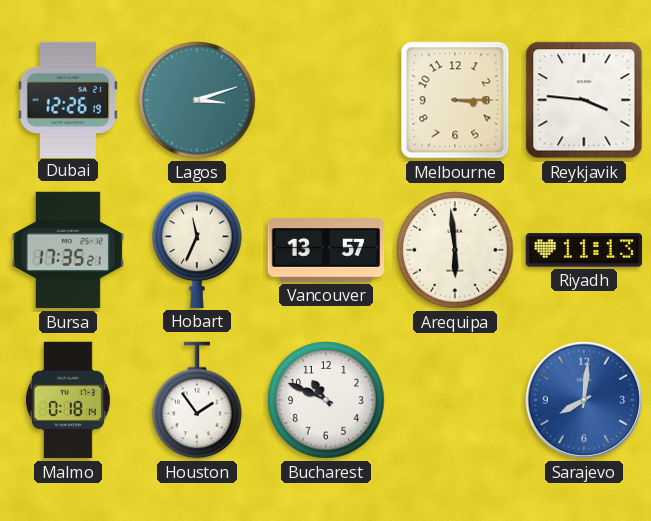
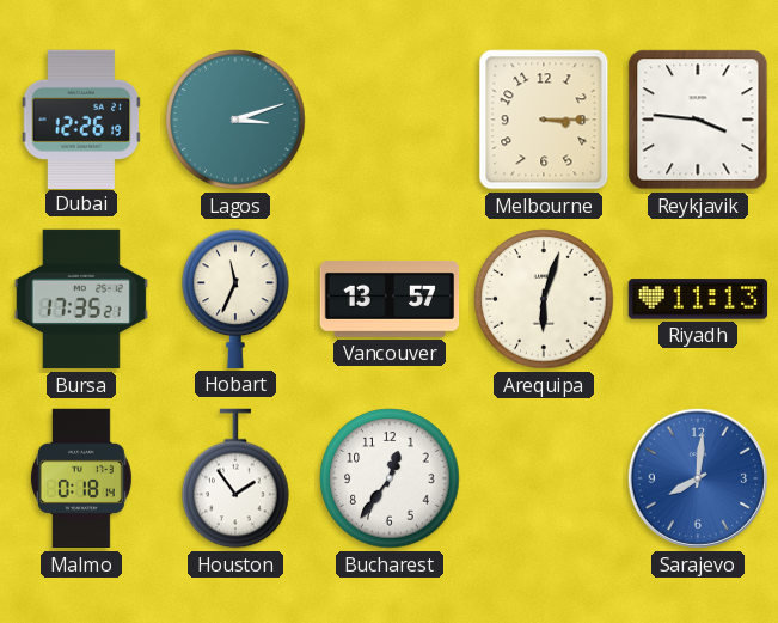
Arequipa: 5:59 -> 6:03 (544, 299)
Bucharest: 10:49 -> 12:36 (390, 478)
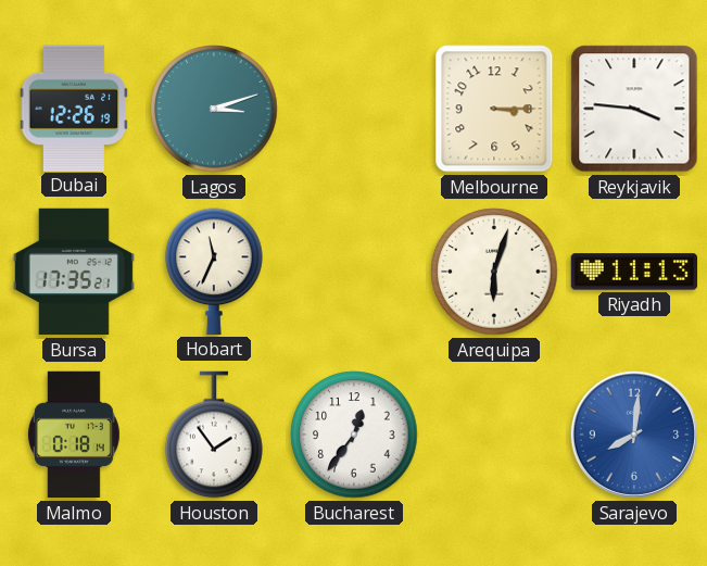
Vancouver: 13:57 -> none (390, 300)
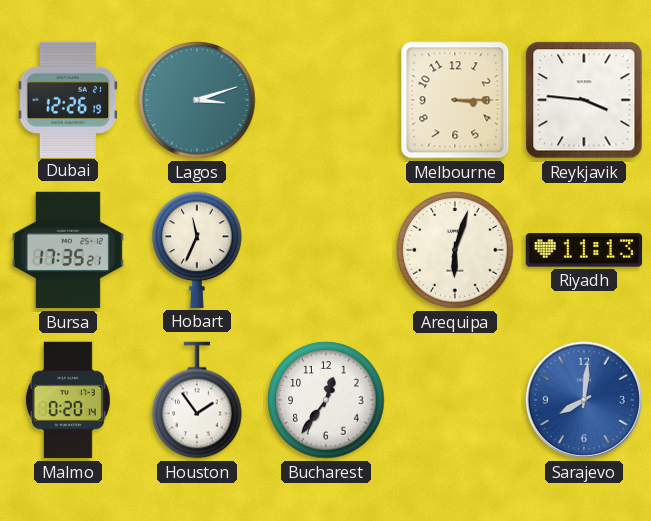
Malmo: 0:18 -> 0:20 (68, 400)
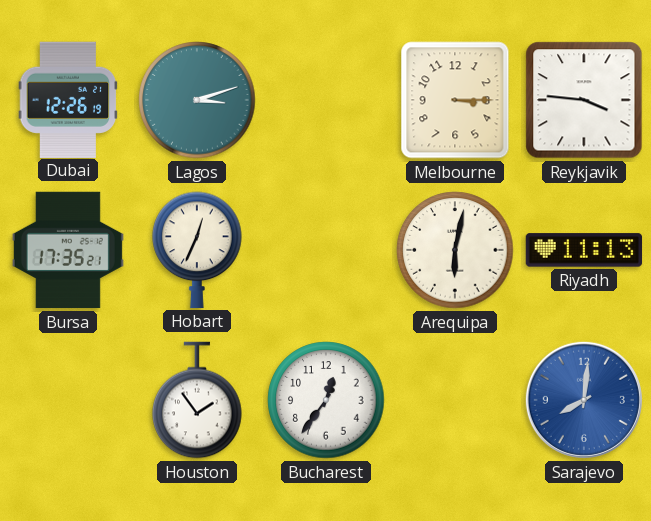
Hobart: 11:34 -> 12:34 (197, 250)
Arequipa: 6:03 -> 6:02 (455, 250)
Malmo: 0:20 -> none (68, 400)
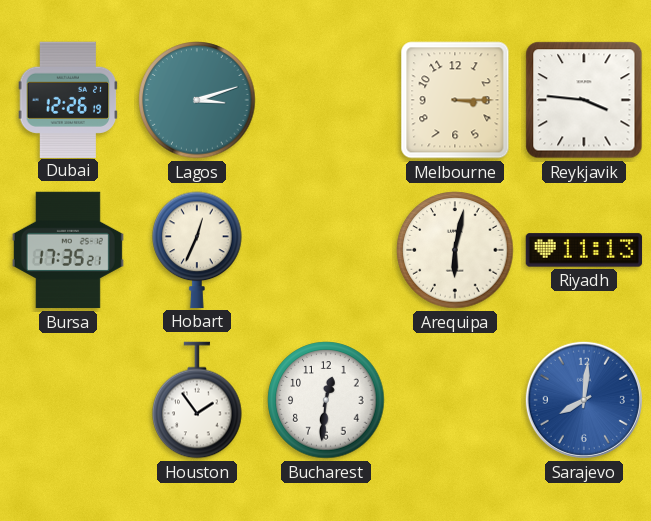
Bucharest: 12:36 -> 12:31 (326, 400)
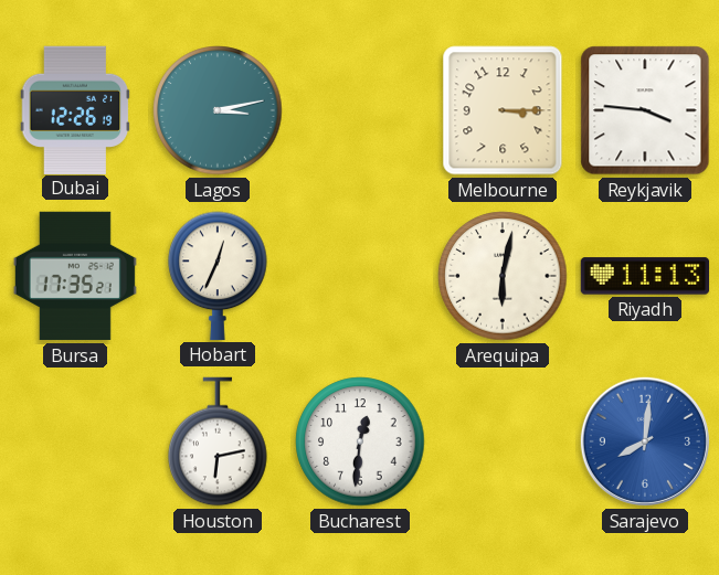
Lagos: 3:12 -> 3:13 (218, 110)
Houston: 1:54 -> 6:13 (218, 441)
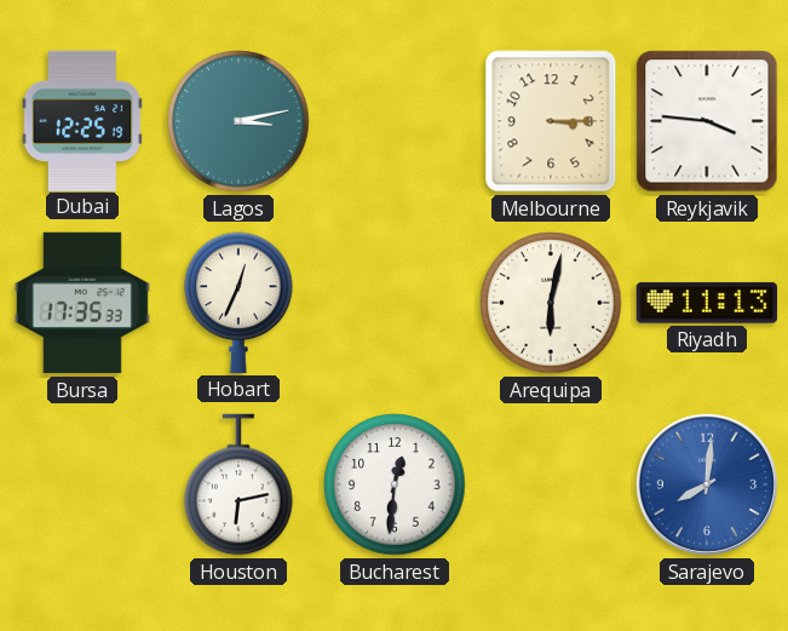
Dubai: 12:26 -> 12:25 (82, 120)
Bursa: 17:35:21 -> 17:35:33 (82, 303)
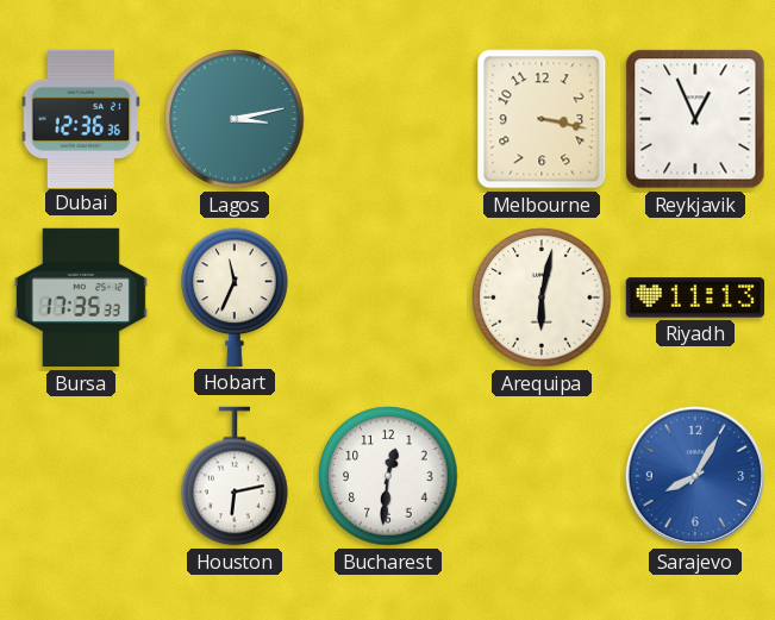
Dubai: 12:25 -> 12:36 (81, 118)
Melbourne: 3:15 -> 3:17 (542, 119)
Reykjavik: 3:46 -> 12:56 (695, 119)
Hobart: 12:34 -> 11:34 (235, 298)
Sarajevo: 8:01 -> 8:05 (695, 476)
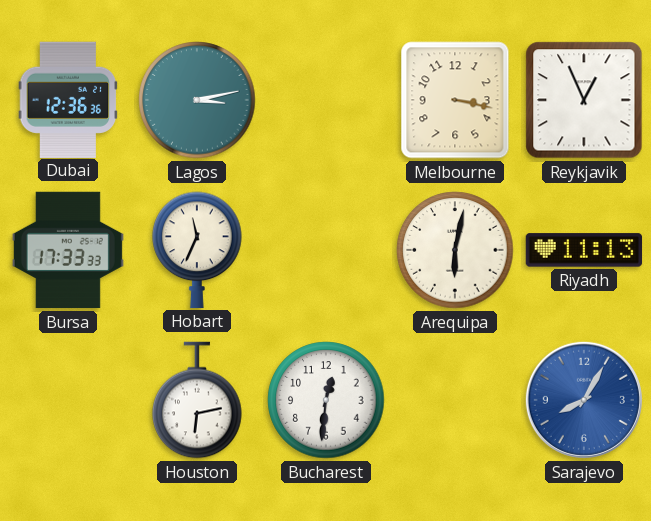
Bursa: 17:35 -> 17:33 (68, 250)
